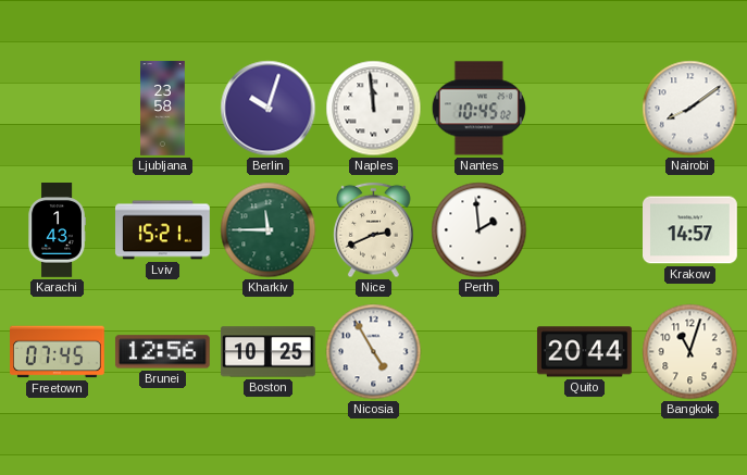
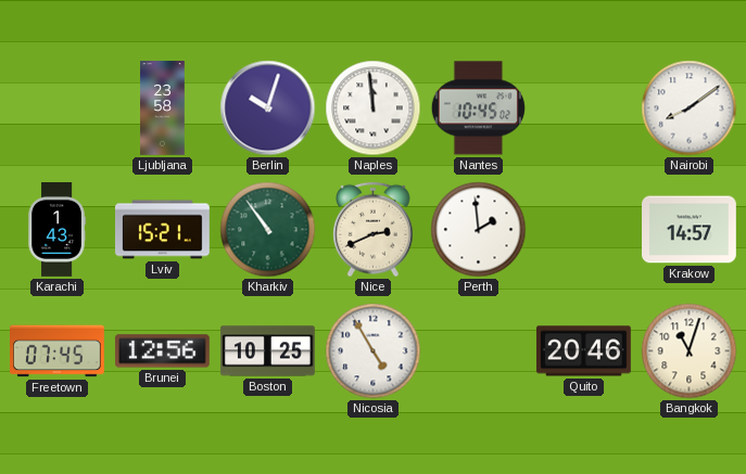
Kharkiv: 11:45 -> 10:54 (268, 230)
Quito: 20:44 -> 20:46 (583, 351)
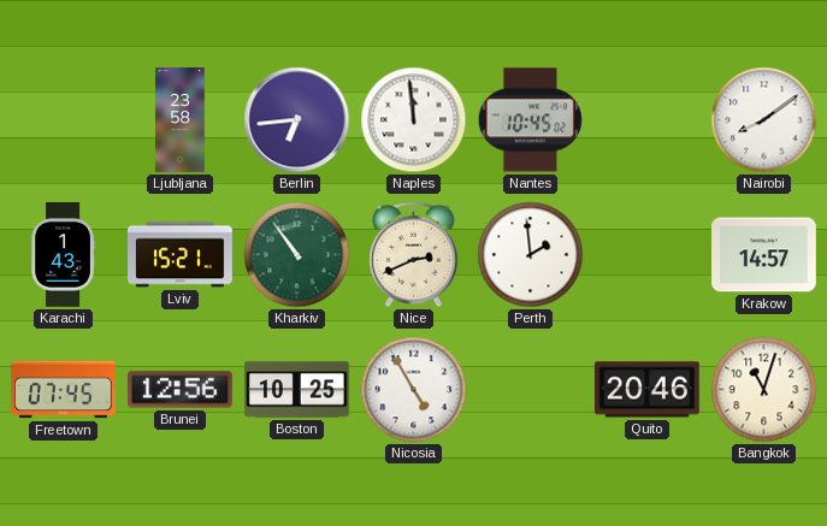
Berlin: 10:03 -> 6:44 (297, 120)
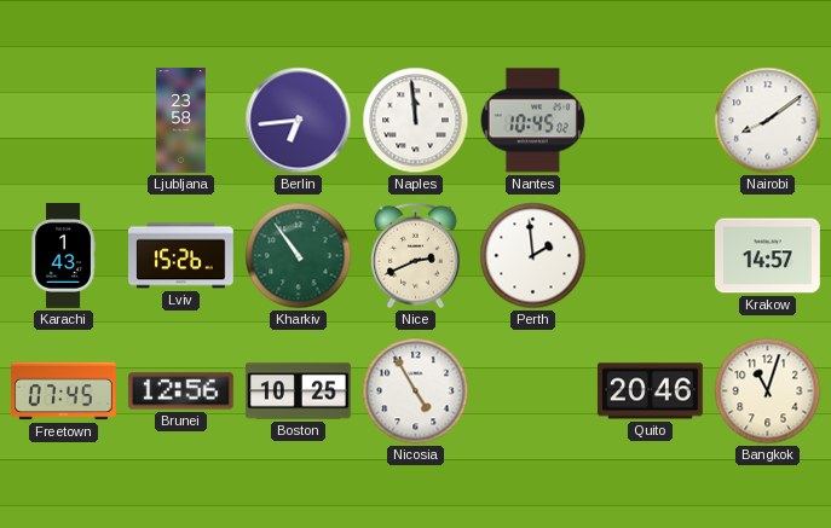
Lviv: 15:21 -> 15:26 (181, 256)
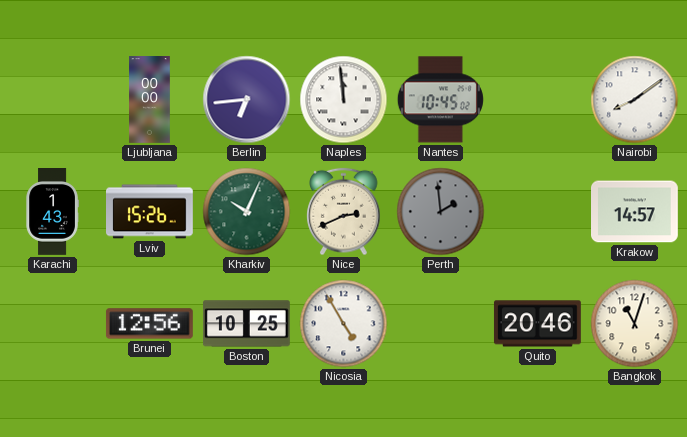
Ljubljana: 23:58 -> 00:00 (150, 100)
Kharkiv: 10:54 -> 10:04 (247, 212)
Perth dial: white -> grey (441, 212)
Freetown: 07:45 -> none (64, 391)
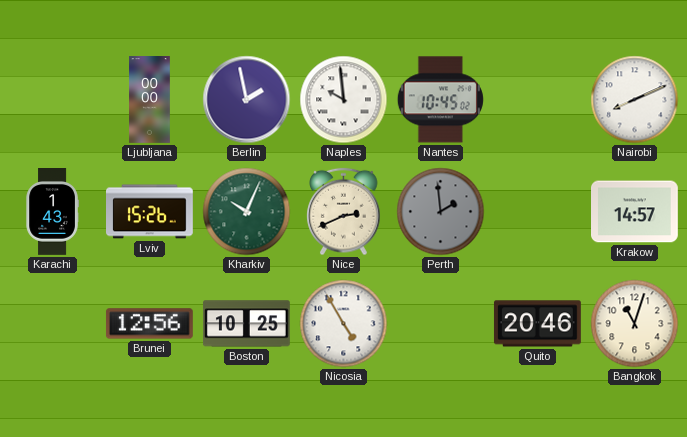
Berlin: 6:44 -> 1:58 (247, 100)
Naples: 11:59 -> 9:59 (344, 100)
Nairobi: 8:09 -> 8:11 (635, 100)
